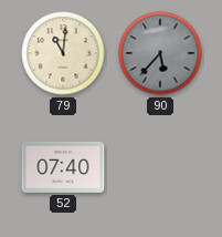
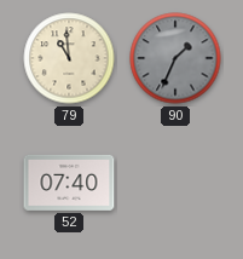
79: 11:01 -> 10:59 (69, 58)
90: 5:37 -> 1:34 (175, 58)
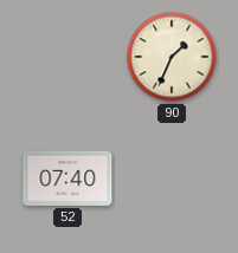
79: 10:59 -> none (69, 58)
90 dial: grey -> cream (172, 57)
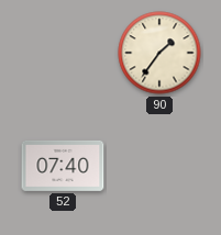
90: 1:34 -> 1:36 (159, 53)
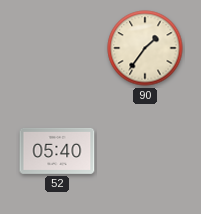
52: 07:40 -> 05:40 (57, 151)
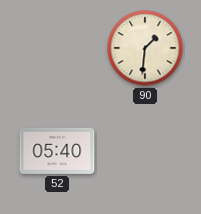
90: 1:36 -> 1:31 (145, 48)
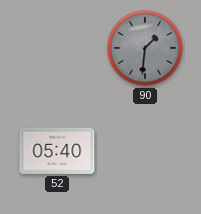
90 dial: cream -> grey (145, 48)
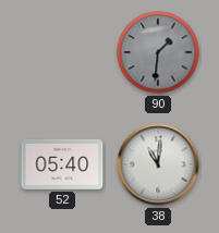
38: none -> 11:01 (158, 164)
